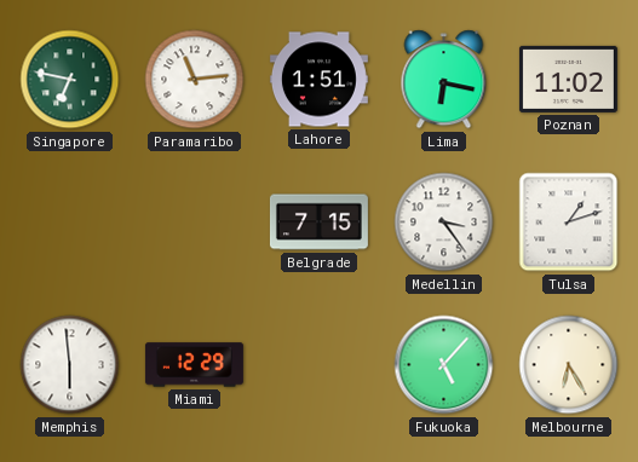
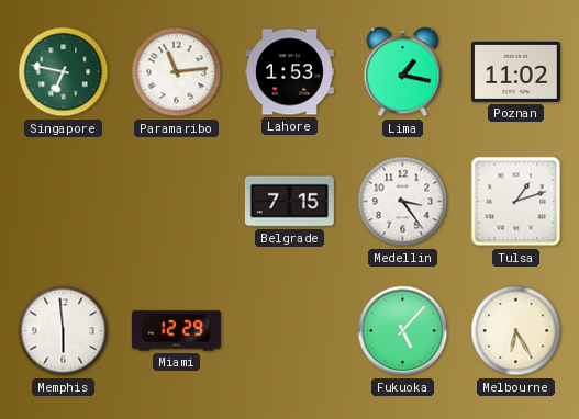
Lahore: 1:51 -> 1:53 (289, 72)
Lima: 6:17 -> 1:17 (403, 72)
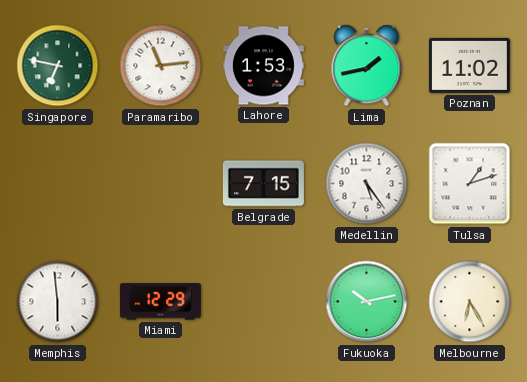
Lima: 1:17 -> 1:43 (367, 66)
Medellin: 3:24 -> 5:24 (367, 184)
Fukuoka: 5:07 -> 10:13 (367, 302)
